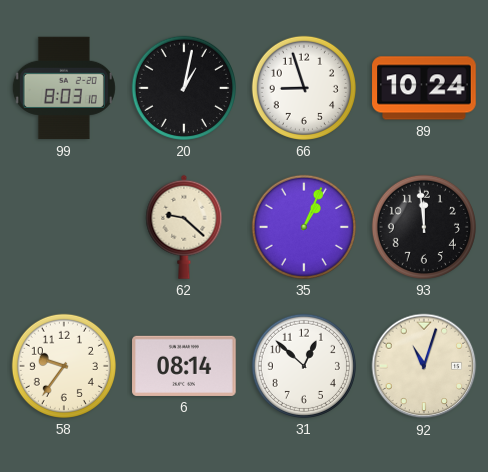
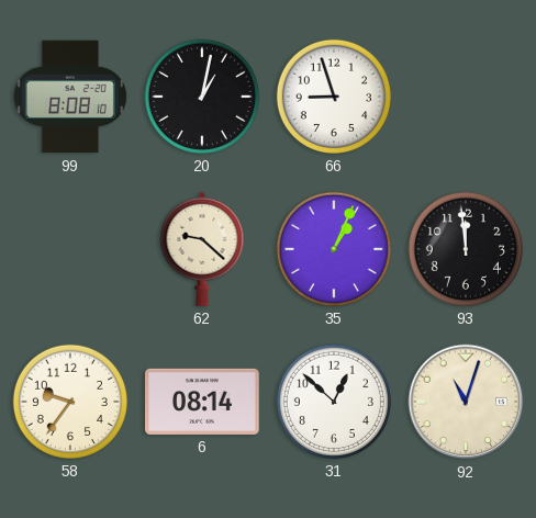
99: 8:03 -> 8:08 (70, 97)
89: 10:24 -> none (424, 88)
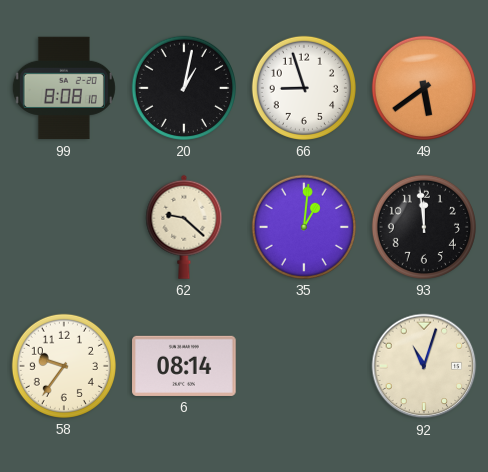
49: none -> 5:39 (424, 88)
35: 1:04 -> 1:01 (304, 227)
31: 12:52 -> none (334, 402)
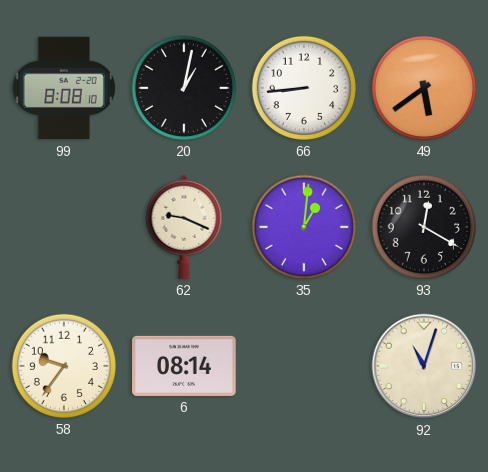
66: 8:57 -> 8:44 (304, 88)
62: 9:22 -> 9:19 (184, 227)
93: 11:59 -> 12:20 (424, 227)
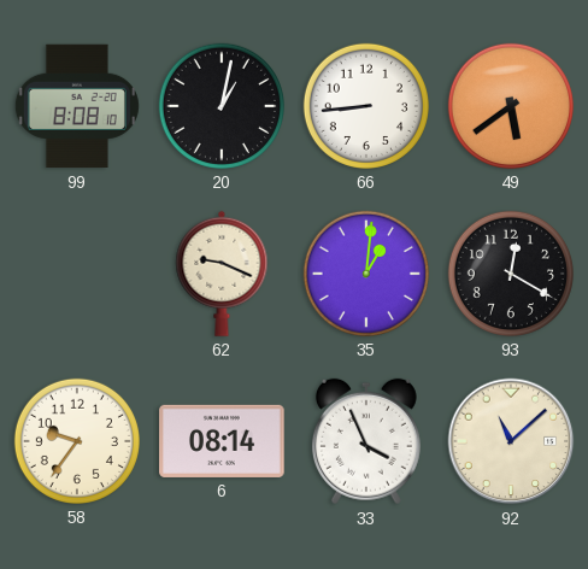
33: none -> 3:56 (366, 441)
92: 11:03 -> 11:08 (511, 441)
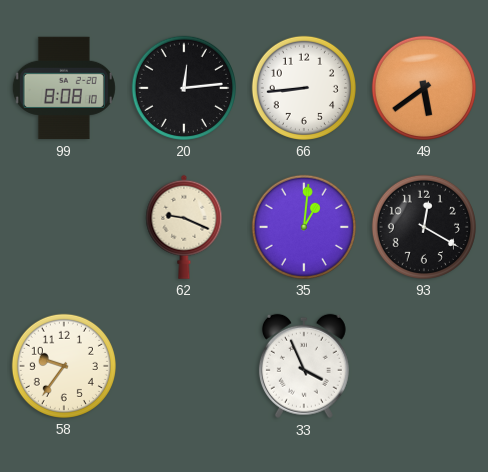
20: 1:02 -> 12:14 (184, 88)
6: 08:14 -> none (222, 441)
92: 11:08 -> none (511, 441)
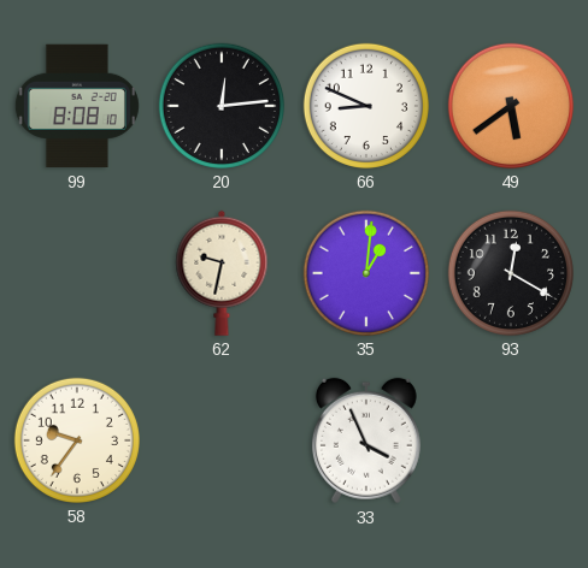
66: 8:44 -> 8:49 (366, 106)
62: 9:19 -> 9:32 (222, 273)
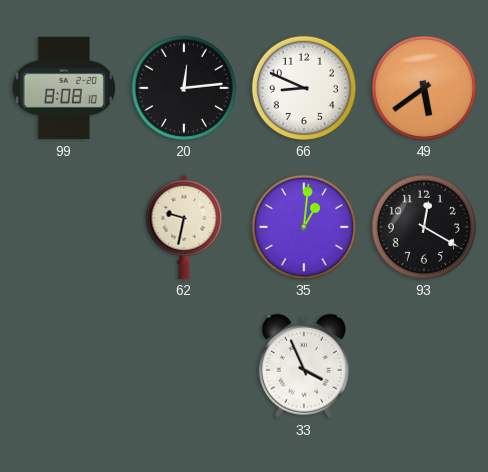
58: 9:36 -> none (77, 440)
